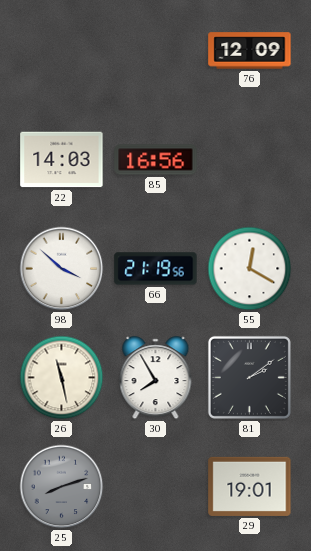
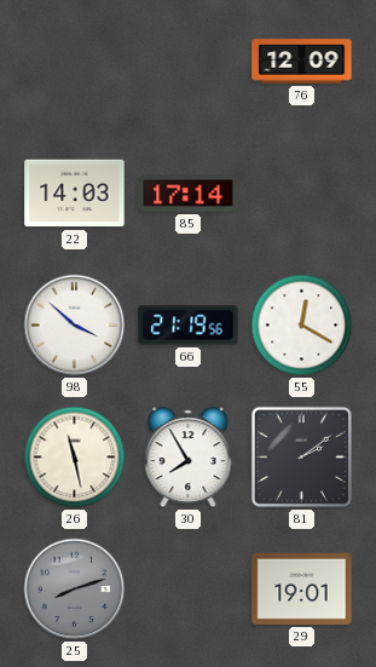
85: 16:56 -> 17:14 (189, 194)
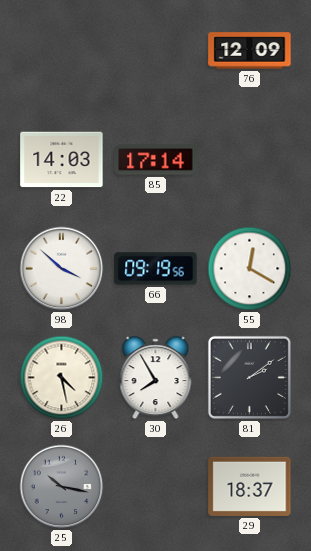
66: 21:19 -> 09:19 (156, 269)
26: 11:28 -> 4:28 (62, 378)
25: 8:12 -> 10:17 (62, 487)
29: 19:01 -> 18:37 (250, 486)
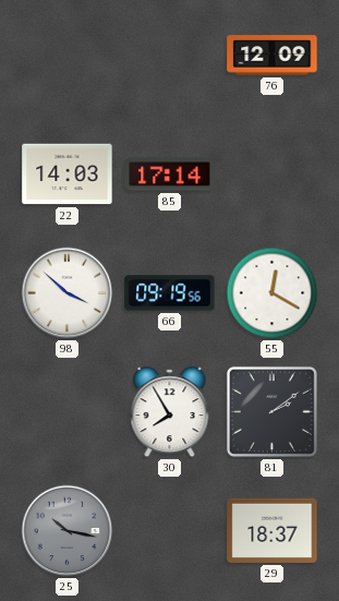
26: 4:28 -> none (62, 378)
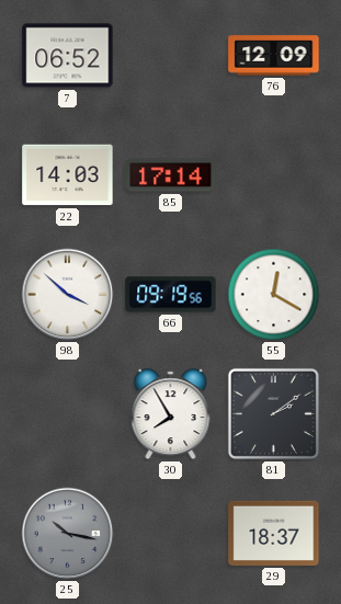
7: none -> 06:52 (68, 56)
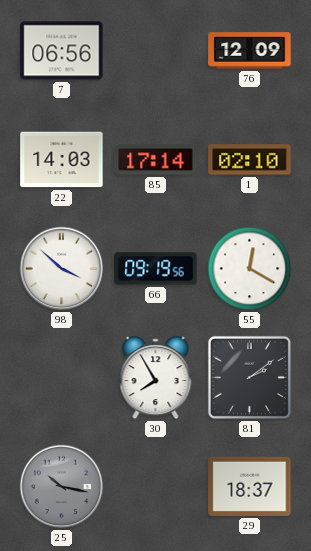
7: 06:52 -> 06:56 (62, 51)
1: none -> 02:10 (250, 160)
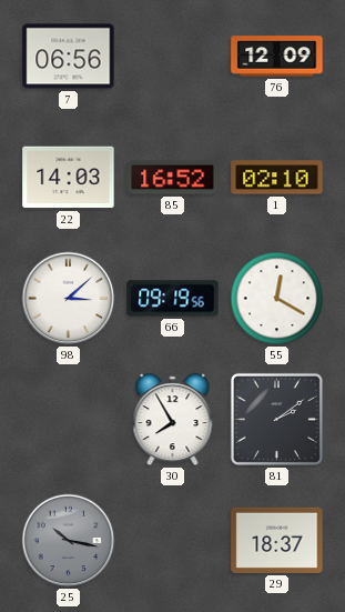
85: 17:14 -> 16:52 (173, 178)
98: 3:52 -> 3:08 (69, 299)
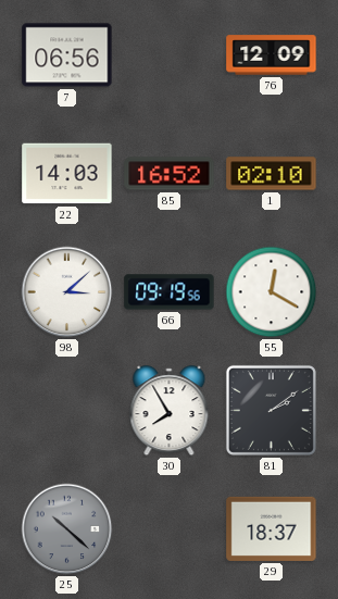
25: 10:17 -> 10:22 (67, 529)
